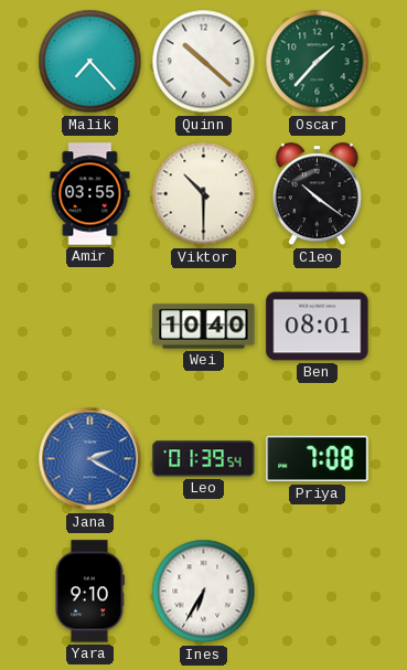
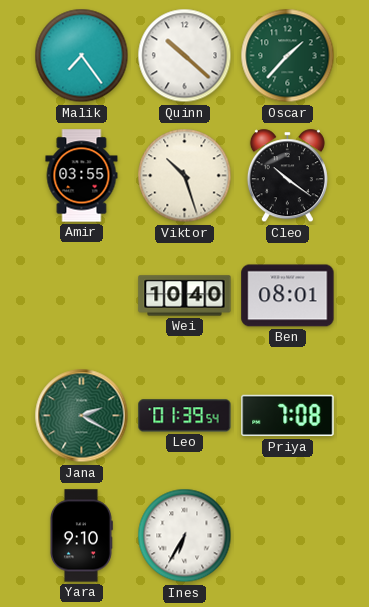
Malik: 7:23 -> 7:24 (82, 56)
Viktor: 10:30 -> 10:27 (185, 176)
Jana dial: blue -> green (82, 416)
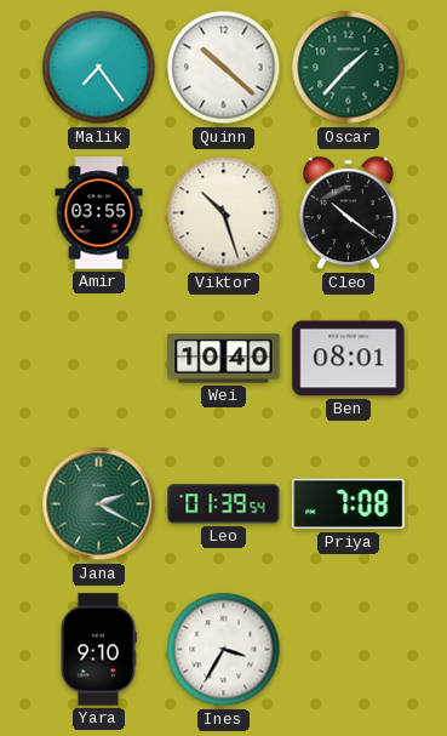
Ines: 6:35 -> 3:35 (224, 650)
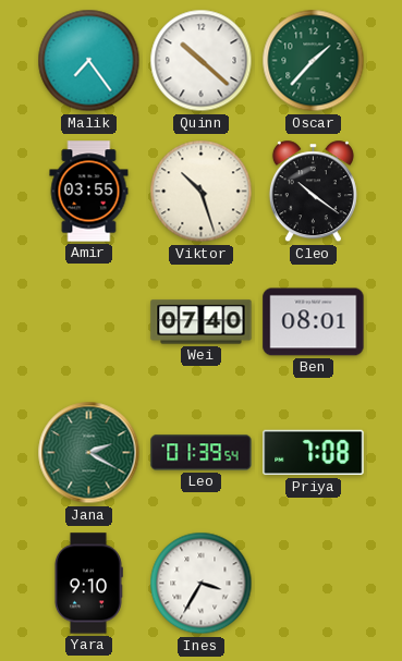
Wei: 10:40 -> 07:40 (202, 322)
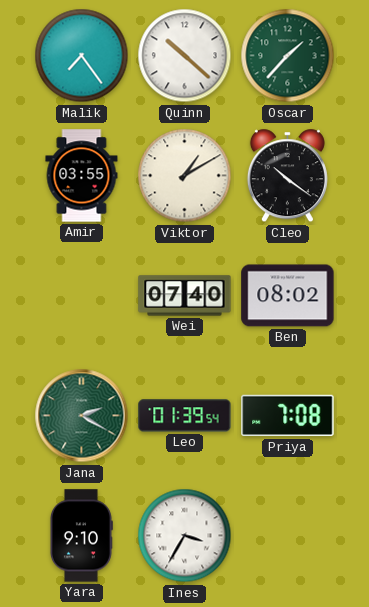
Viktor: 10:27 -> 1:10 (185, 176)
Ben: 08:01 -> 08:02 (288, 296)
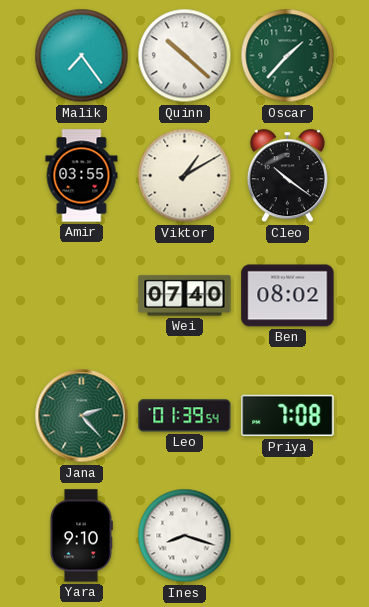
Jana: 2:20 -> 2:23 (82, 416)
Ines: 3:35 -> 8:18 (185, 536)
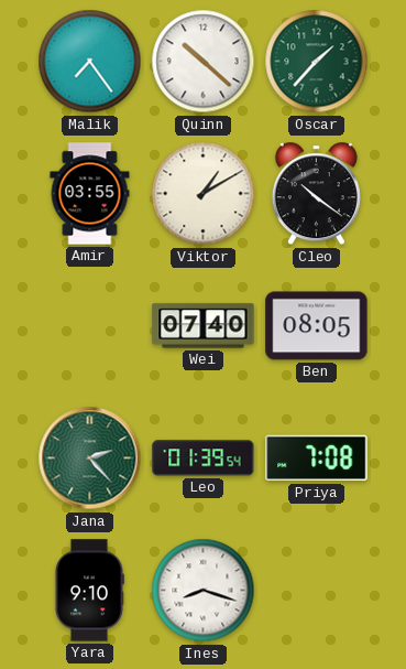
Ben: 08:02 -> 08:05 (317, 326)
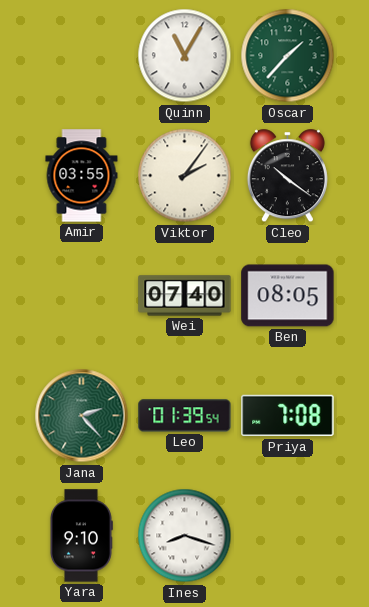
Malik: 7:24 -> none (90, 62)
Quinn: 10:22 -> 11:05 (185, 56)
Viktor: 1:10 -> 2:06 (185, 176)
